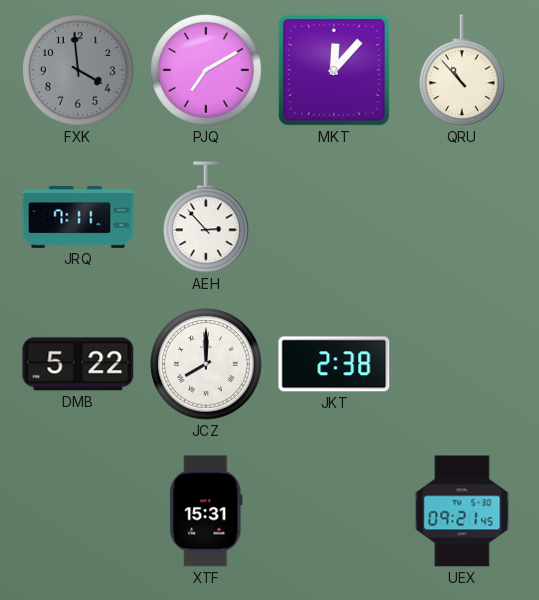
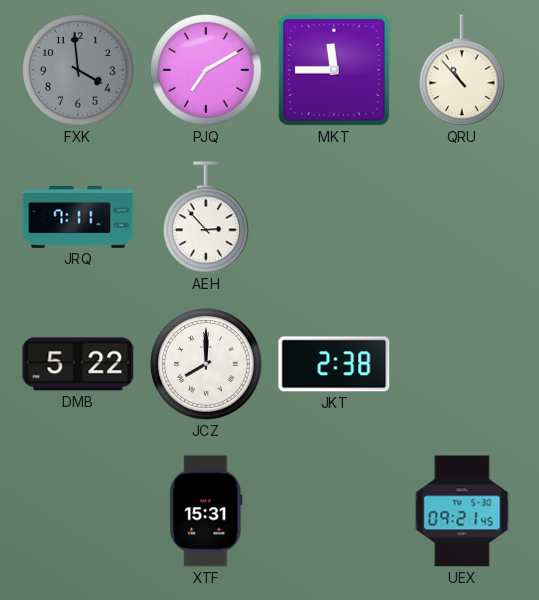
MKT: 12:07 -> 11:45 (334, 70)
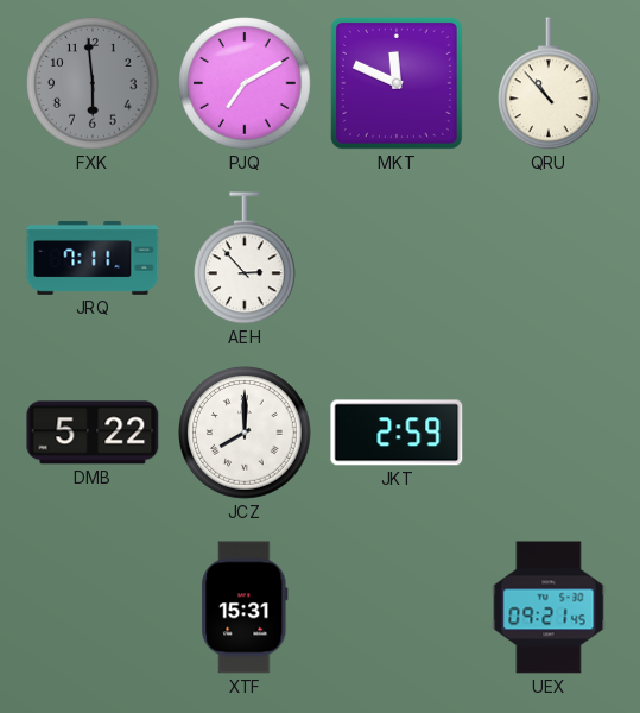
FXK: 3:59 -> 5:59 (93, 83)
MKT: 11:45 -> 11:49 (397, 83)
JKT: 2:38 -> 2:59 (397, 433)
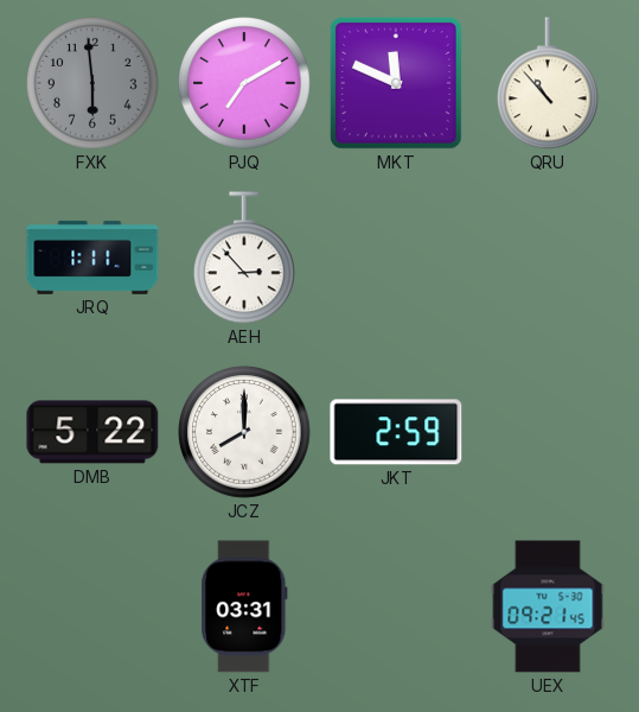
JRQ: 7:11 -> 1:11 (92, 258)
XTF: 15:31 -> 03:31 (244, 606)
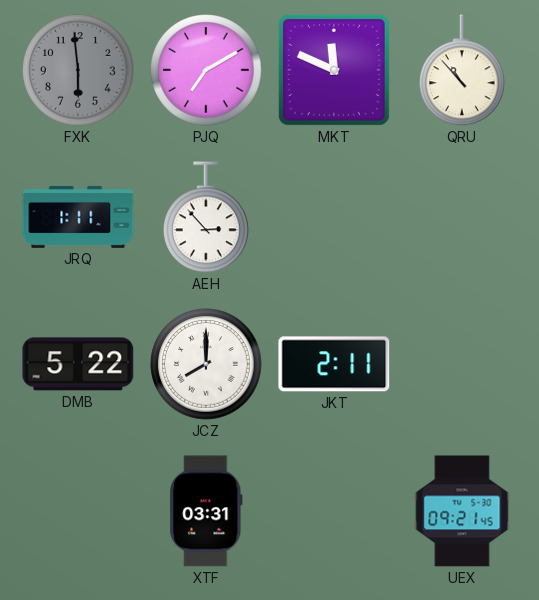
JKT: 2:59 -> 2:11 (334, 364)
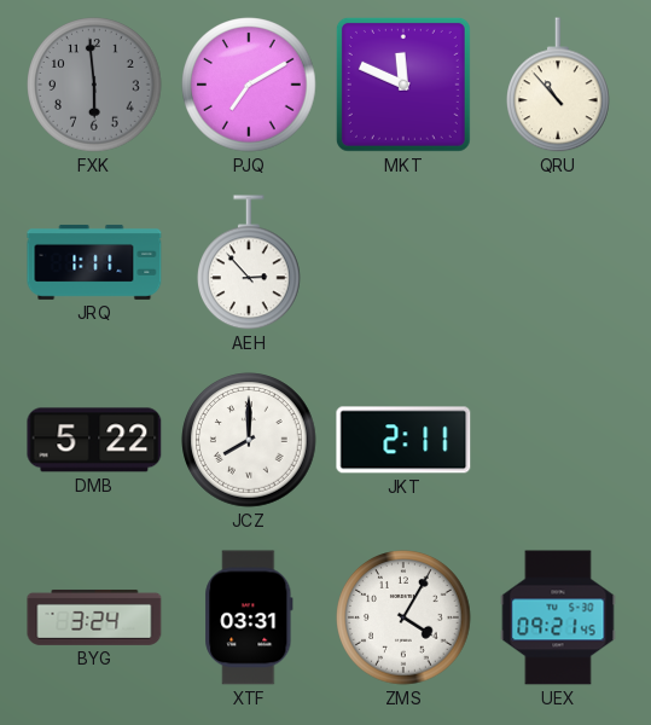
BYG: none -> 3:24 (94, 617)
ZMS: none -> 4:05 (403, 617)
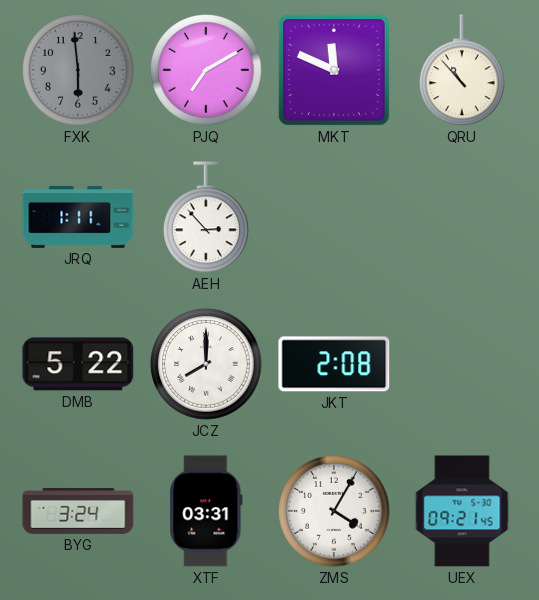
JKT: 2:11 -> 2:08 (334, 364)
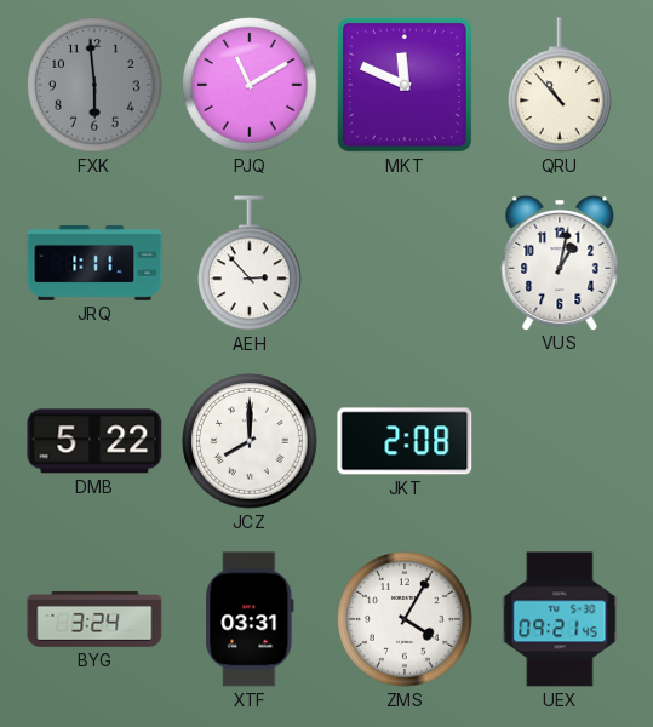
PJQ: 7:10 -> 11:10 (250, 85)
VUS: none -> 1:02 (560, 262)
